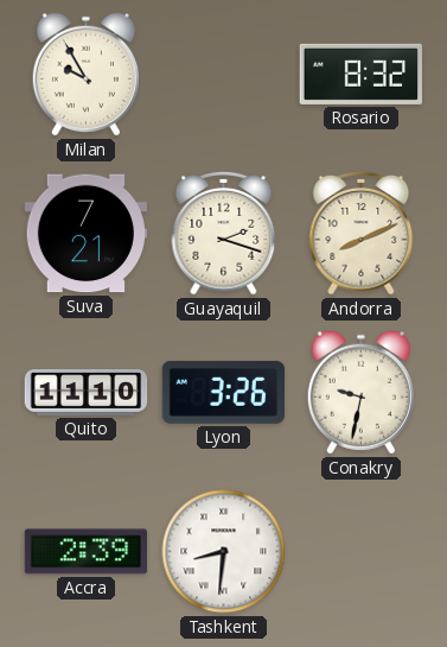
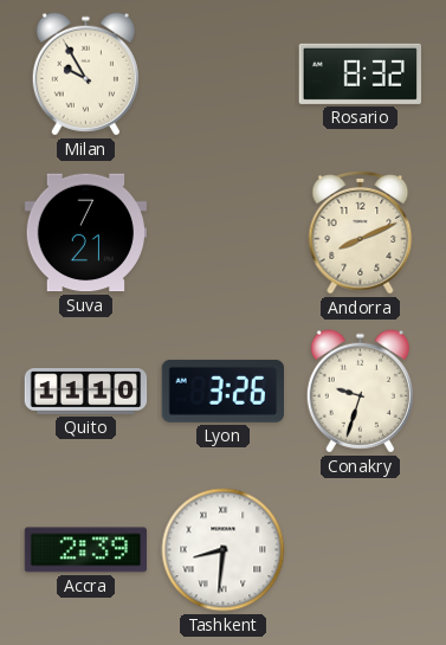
Guayaquil: 2:18 -> none (224, 234)
Conakry: 9:32 -> 9:33 (360, 392)
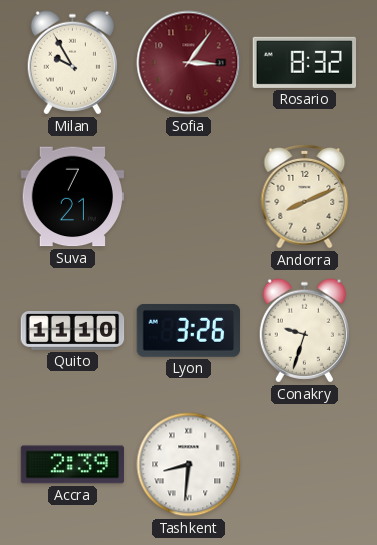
Sofia: none -> 3:06 (189, 63)
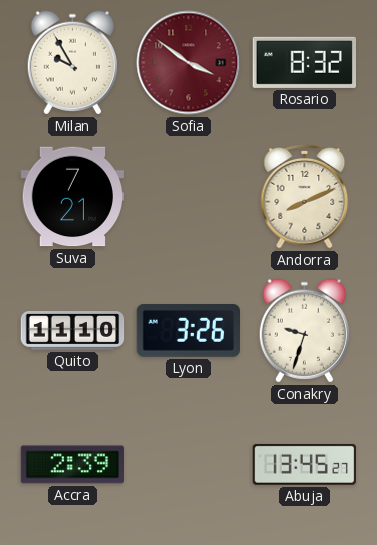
Sofia: 3:06 -> 3:51 (189, 63)
Tashkent: 8:31 -> none (189, 465)
Abuja: none -> 13:45 (304, 464)
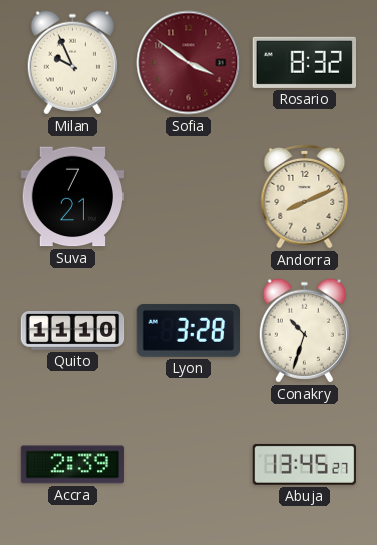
Milan: 9:55 -> 9:56 (72, 63)
Lyon: 3:26 -> 3:28 (188, 330)
Conakry: 9:33 -> 10:33 (304, 331)
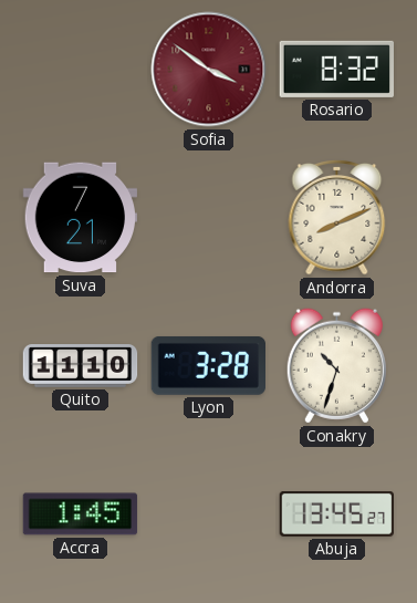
Milan: 9:56 -> none (72, 63)
Accra: 2:39 -> 1:45 (81, 514)
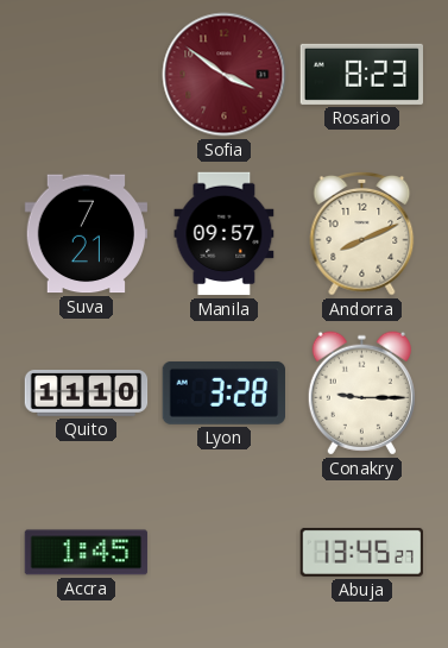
Rosario: 8:32 -> 8:23 (361, 74)
Manila: none -> 09:57 (225, 234)
Conakry: 10:33 -> 9:15 (361, 394)
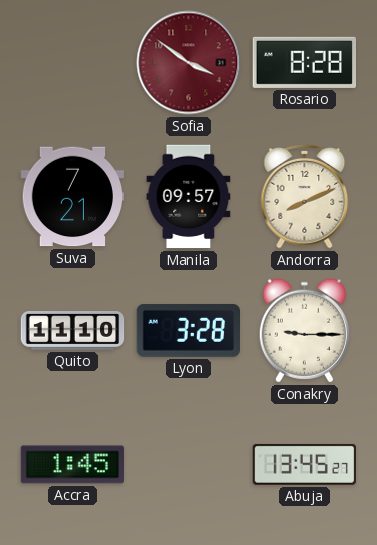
Rosario: 8:23 -> 8:28 (304, 62)
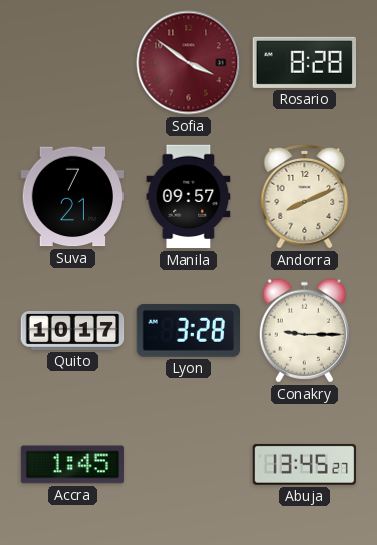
Quito: 11:10 -> 10:17 (73, 331)
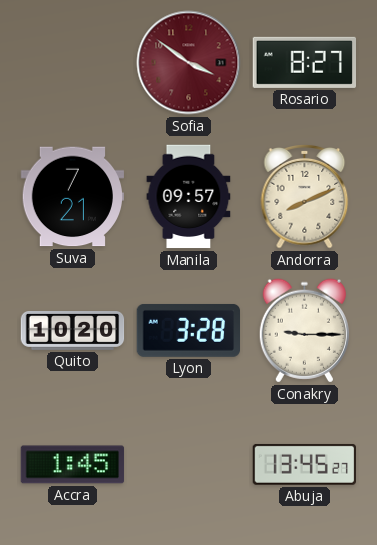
Rosario: 8:28 -> 8:27 (304, 62)
Quito: 10:17 -> 10:20 (73, 331)
